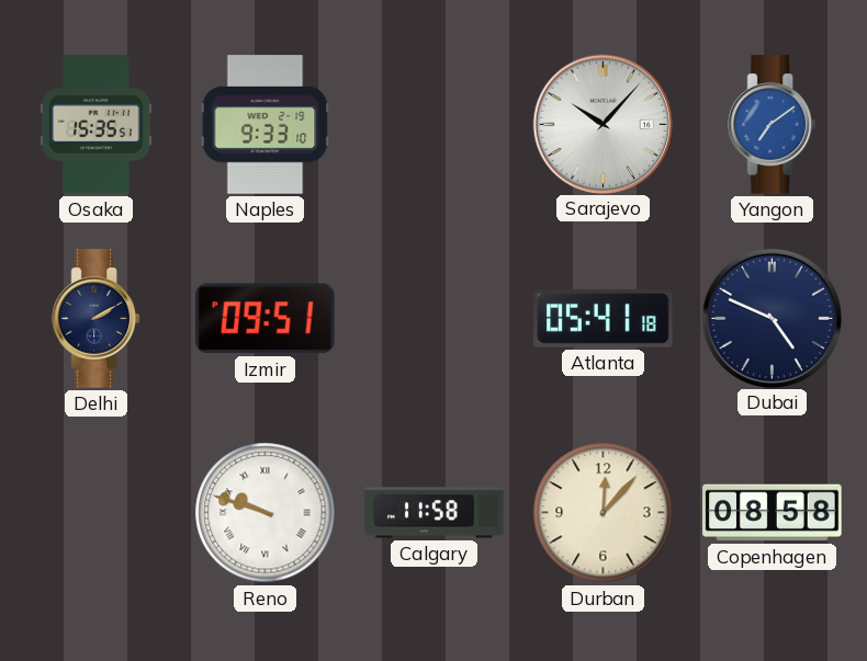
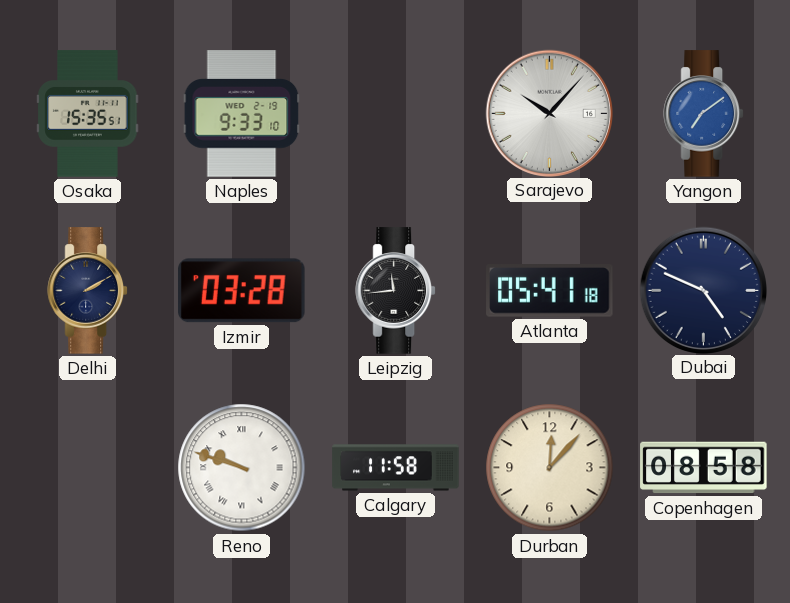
Izmir: 09:51 -> 03:28 (242, 291)
Leipzig: none -> 11:44 (395, 291)
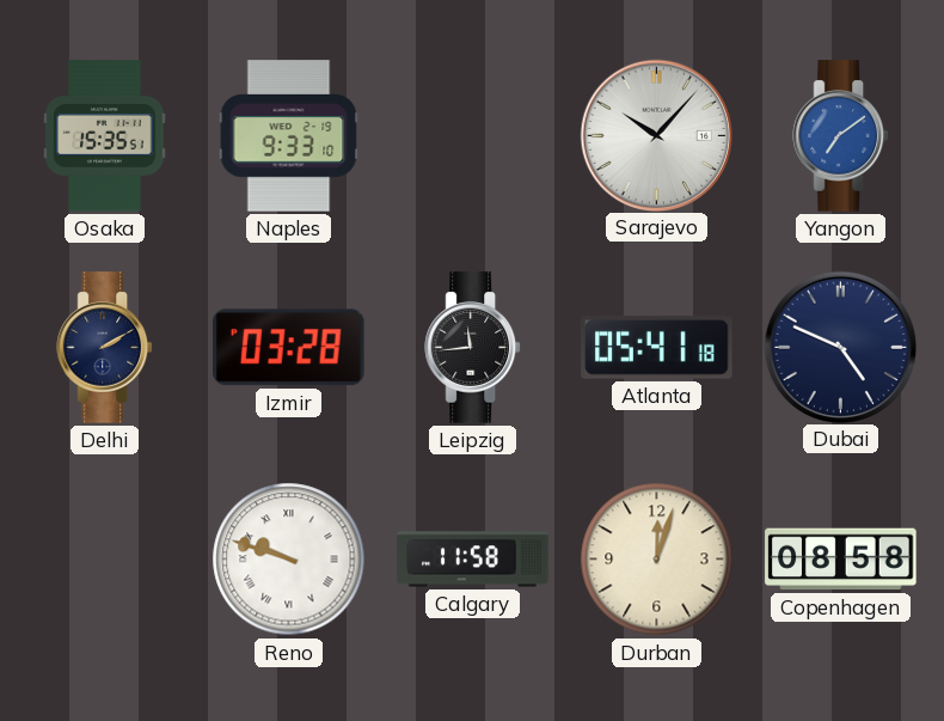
Durban: 12:07 -> 12:03 (657, 560)
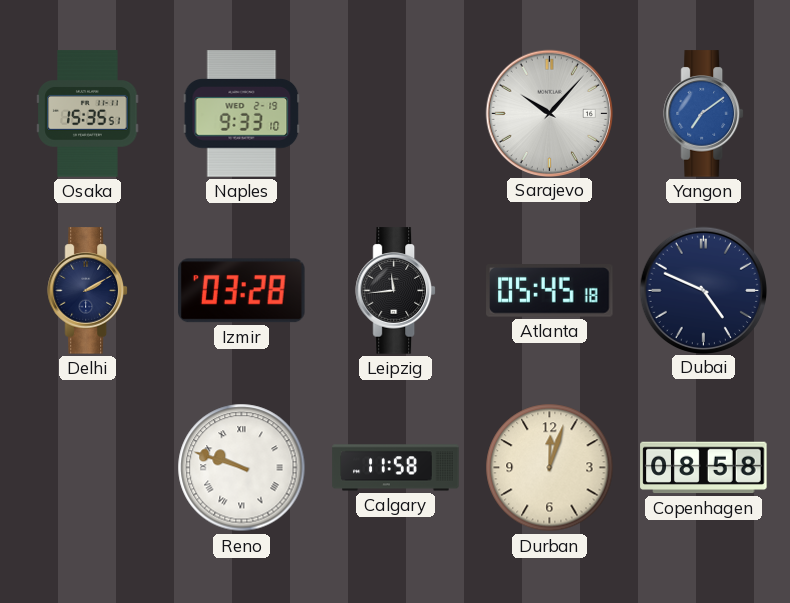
Atlanta: 05:41 -> 05:45 (550, 291)
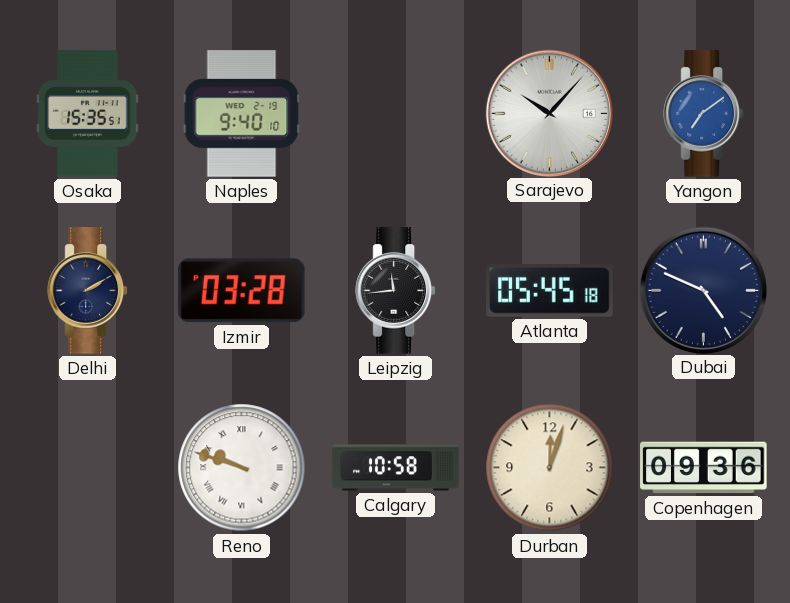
Naples: 9:33 -> 9:40 (242, 114)
Calgary: 11:58 -> 10:58 (396, 468)
Copenhagen: 08:58 -> 09:36 (704, 468)
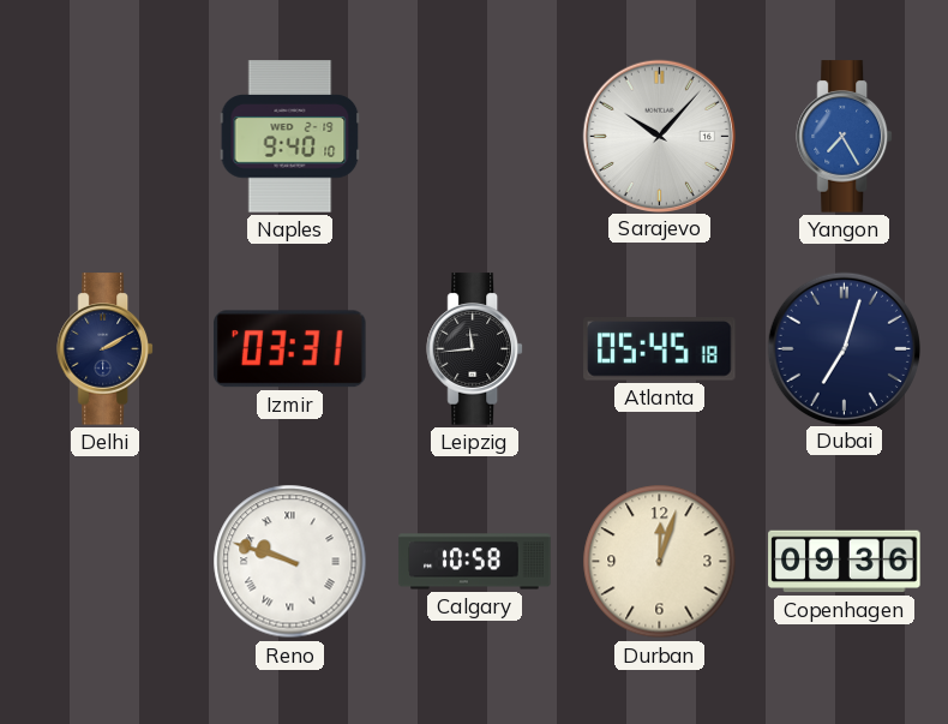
Osaka: 15:35 -> none (88, 114)
Yangon: 7:09 -> 7:25 (844, 137)
Izmir: 03:28 -> 03:31 (290, 349)
Dubai: 4:49 -> 7:03 (844, 348)
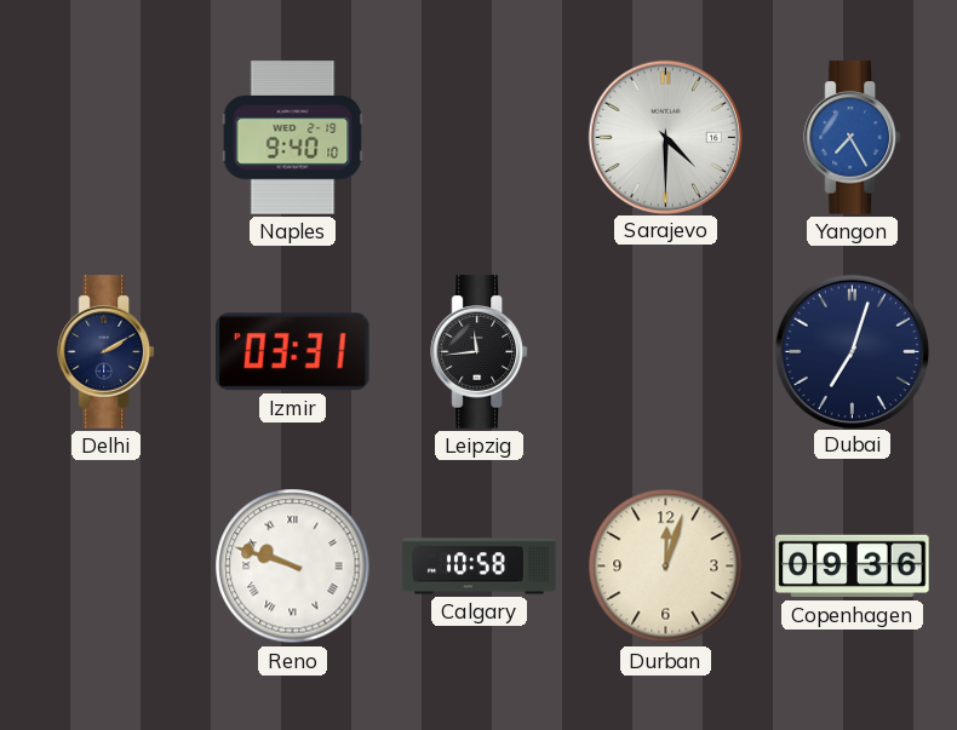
Sarajevo: 10:07 -> 4:30 (665, 137)
Atlanta: 05:45 -> none (660, 349)
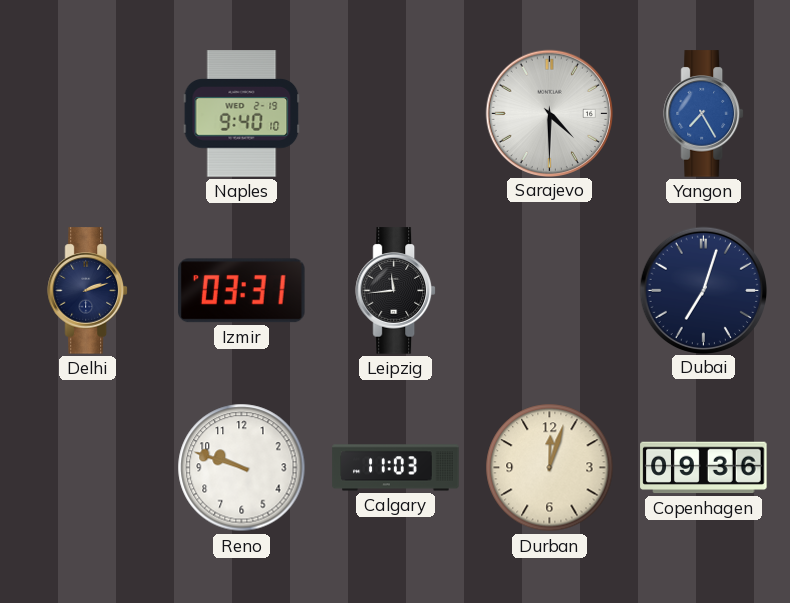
Delhi: 2:10 -> 2:12 (87, 291)
Reno numerals: Roman -> Arabic (242, 468)
Calgary: 10:58 -> 11:03 (396, 468)
